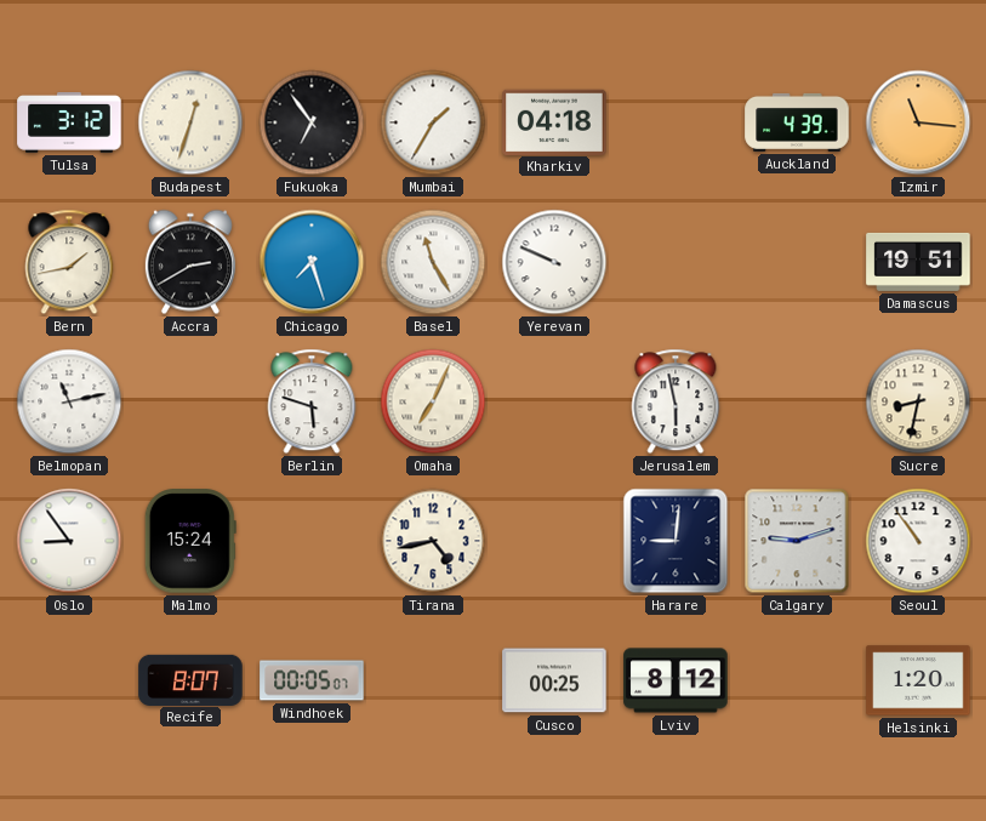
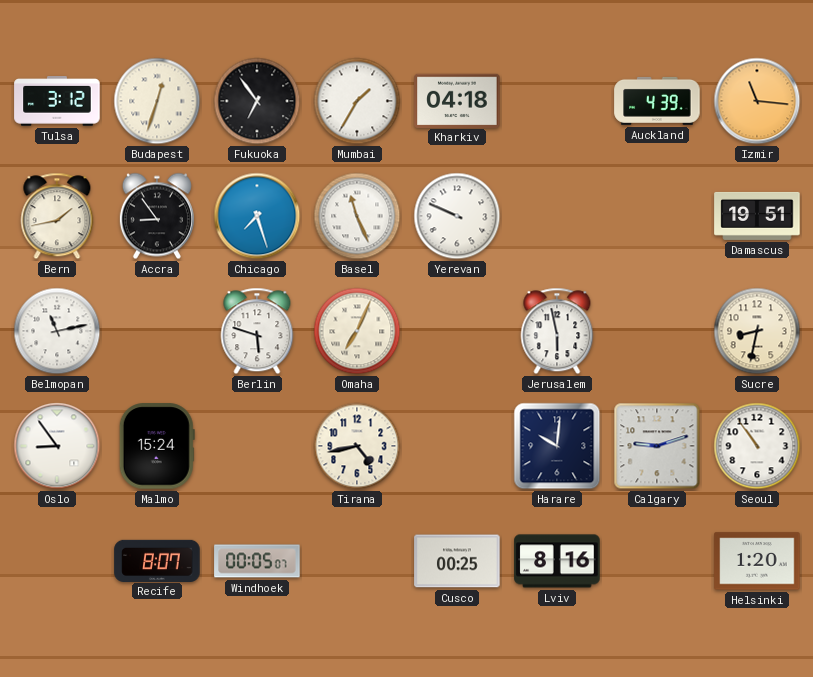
Accra: 2:40 -> 8:54 (157, 216)
Basel: 11:25 -> 11:26 (357, 216)
Harare: 9:01 -> 10:01 (557, 446)
Lviv: 8:12 -> 8:16 (557, 561)
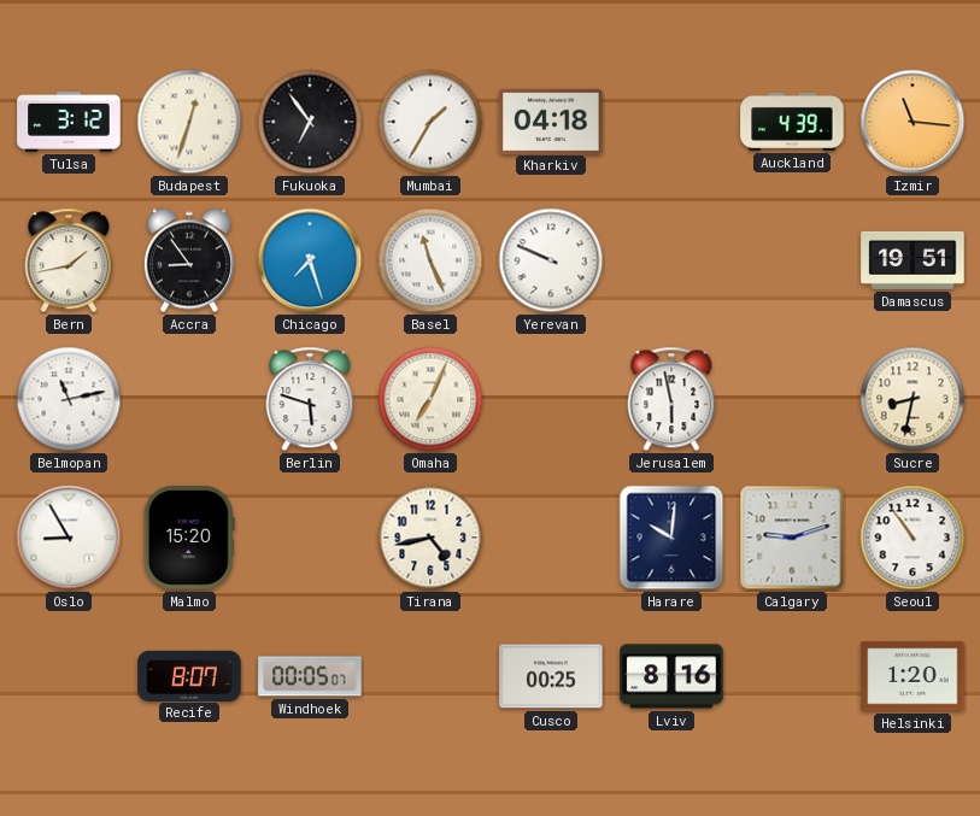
Oslo: 8:54 -> 8:55 (69, 538)
Malmo: 15:24 -> 15:20 (189, 538)
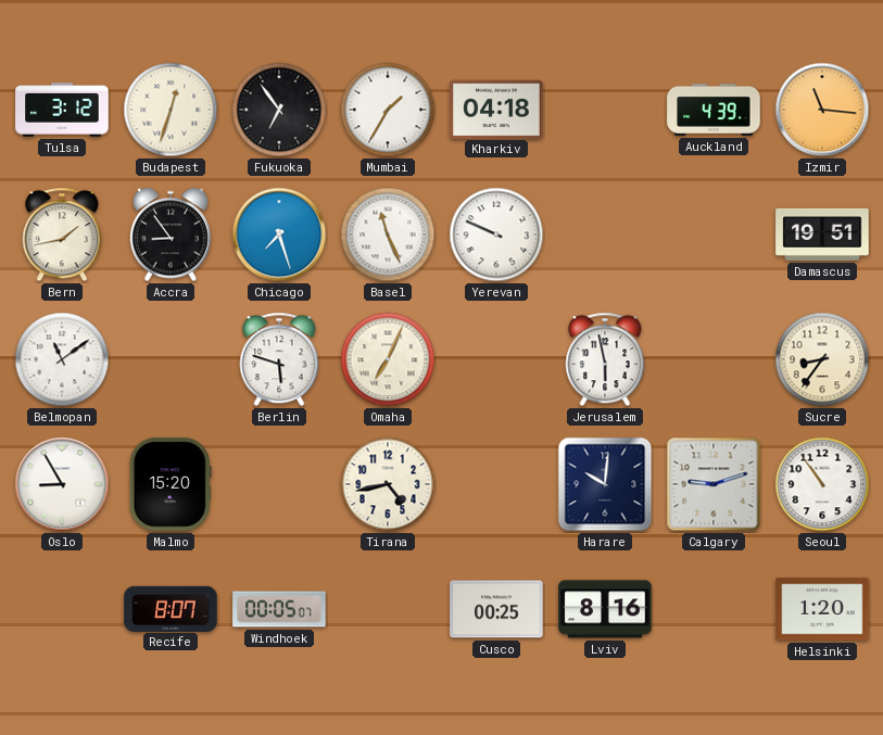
Belmopan: 11:13 -> 11:09 (62, 359)
Sucre: 8:32 -> 8:36 (822, 359)
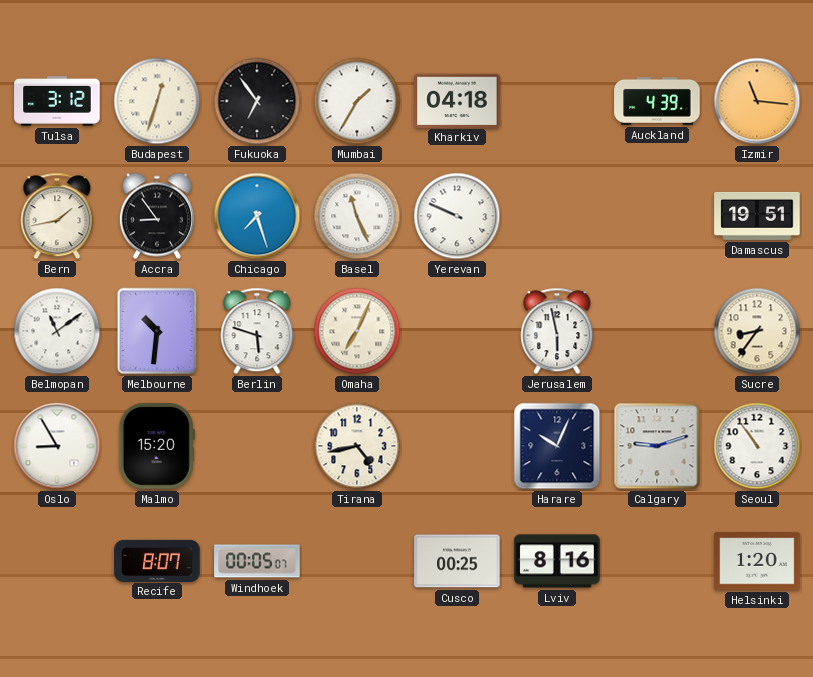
Melbourne: none -> 10:31 (157, 331)
Harare: 10:01 -> 10:04 (557, 446)
